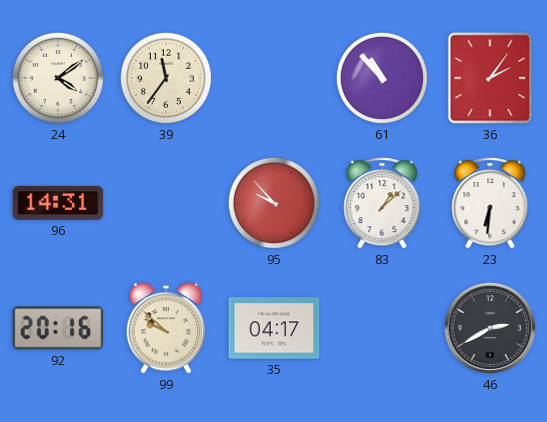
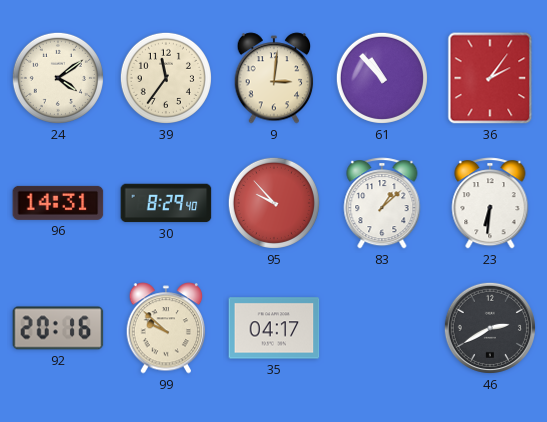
9: none -> 3:01 (274, 78)
30: none -> 8:29 (166, 203)
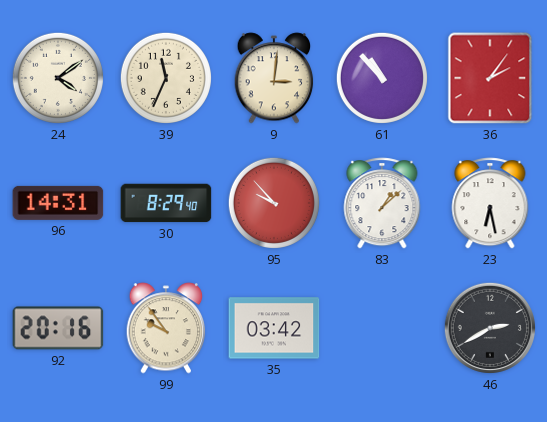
39: 11:36 -> 11:34 (166, 78)
23: 6:31 -> 6:28 (490, 203)
99: 9:52 -> 9:54 (166, 328)
35: 04:17 -> 03:42 (274, 328)
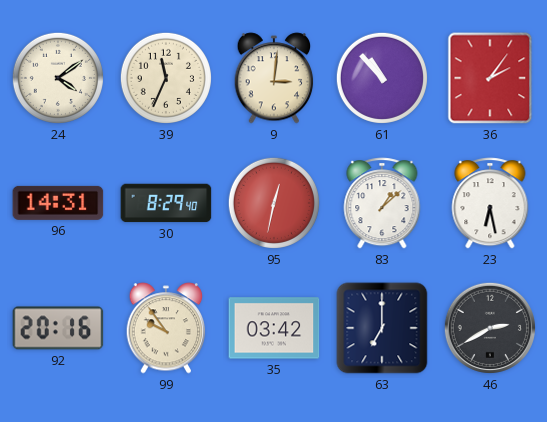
95: 9:53 -> 12:32 (274, 203)
63: none -> 7:00 (382, 328)
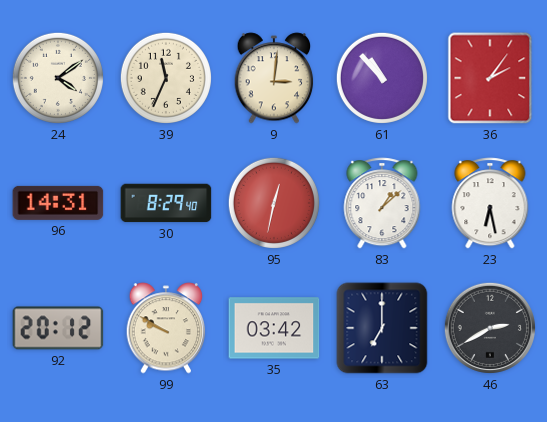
92: 20:16 -> 20:12 (58, 328)
99: 9:54 -> 9:50 (166, 328)
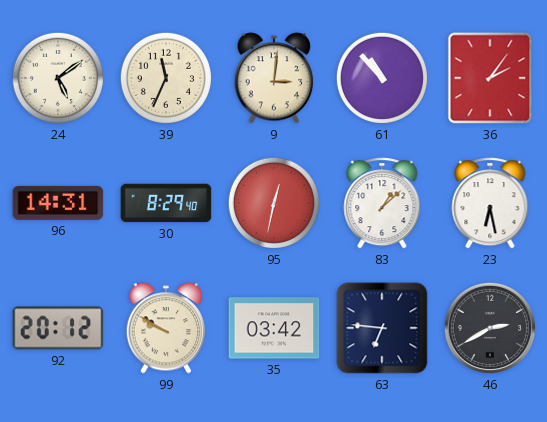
24: 4:09 -> 5:09 (58, 78)
63: 7:00 -> 6:46 (382, 328)
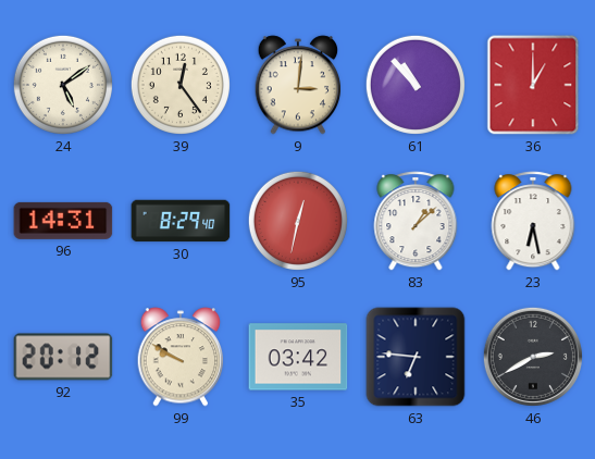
39: 11:34 -> 12:24 (181, 85)
36: 2:06 -> 1:00 (533, 85)
